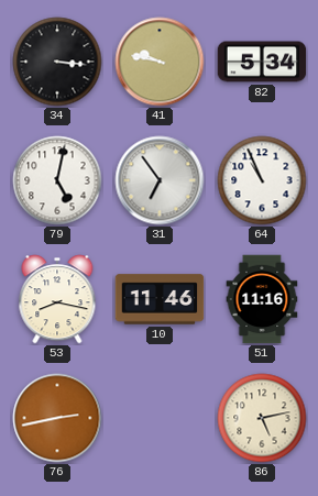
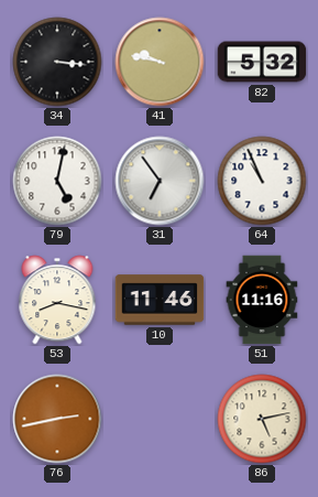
82: 5:34 -> 5:32 (262, 62)
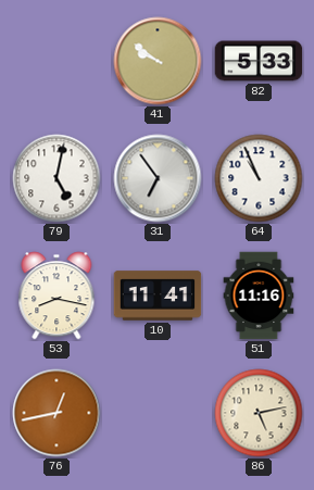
34: 3:16 -> none (57, 62)
41: 9:47 -> 9:51 (158, 61)
82: 5:32 -> 5:33 (259, 61)
10: 11:46 -> 11:41 (158, 296)
76: 2:43 -> 12:43 (56, 413)
